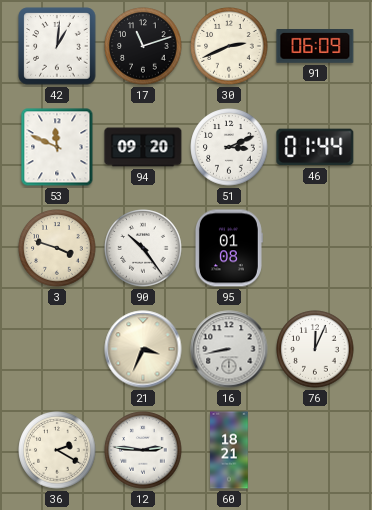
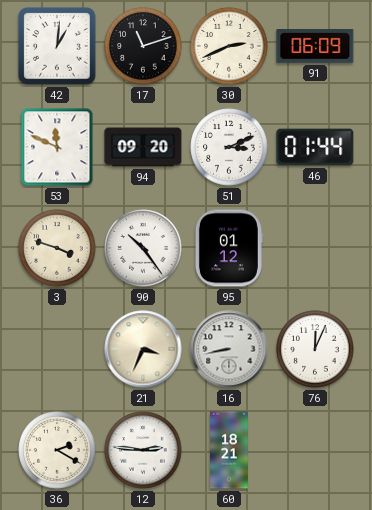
95: 01:08 -> 01:12 (228, 248)
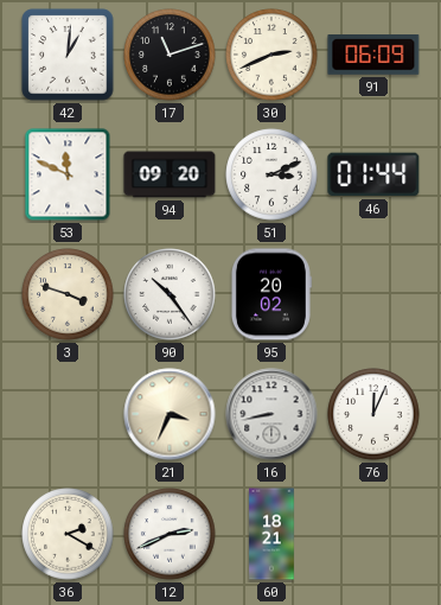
95: 01:12 -> 20:02 (270, 294)
12: 2:46 -> 2:41 (170, 534)
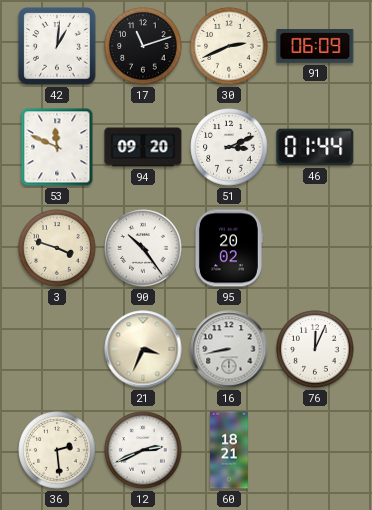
36: 2:20 -> 2:29 (57, 450)
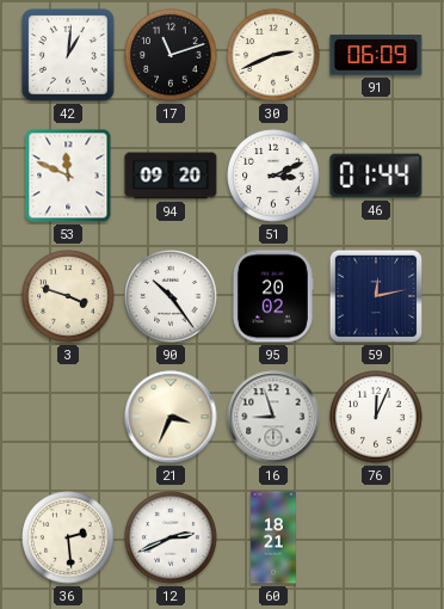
59: none -> 12:13 (376, 296)
16: 8:43 -> 8:57 (273, 417)
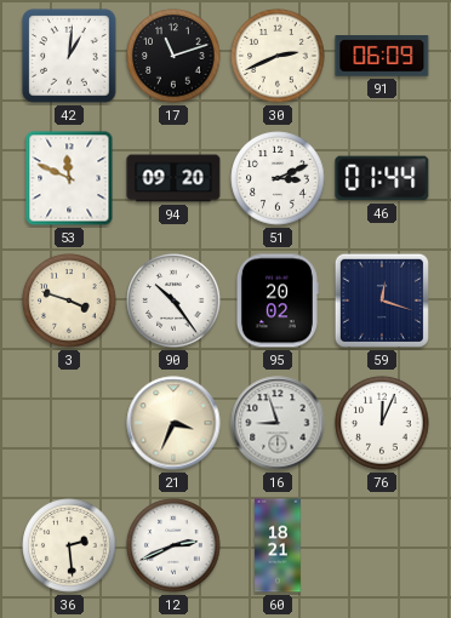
59: 12:13 -> 12:18 (382, 301)
